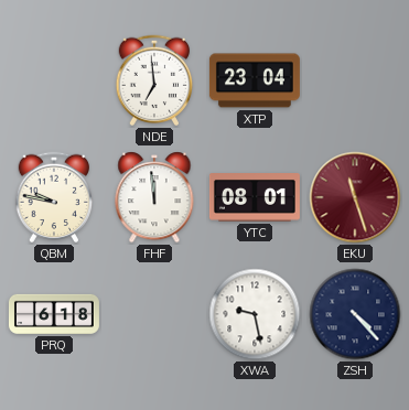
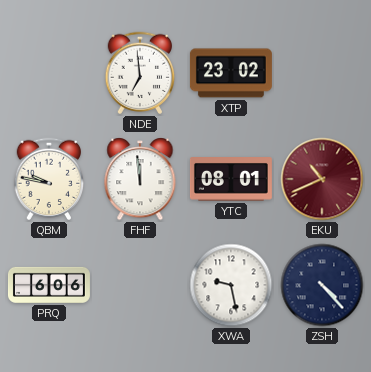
XTP: 23:04 -> 23:02 (231, 73)
EKU: 11:27 -> 10:41 (322, 179)
PRQ: 6:18 -> 6:06 (49, 285)
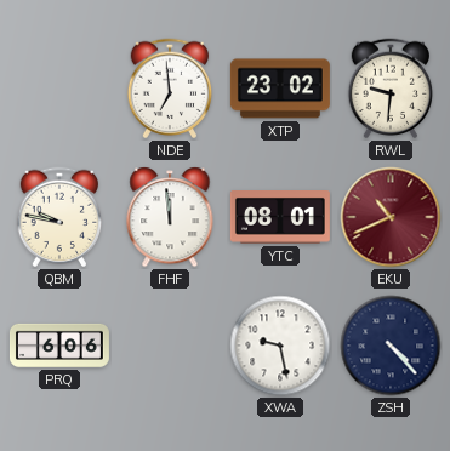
RWL: none -> 9:31 (391, 89)
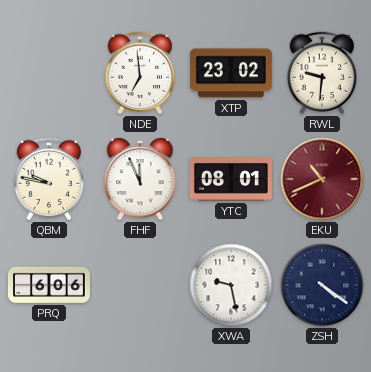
FHF: 11:59 -> 11:56 (140, 179)
ZSH: 4:23 -> 4:21 (322, 285)
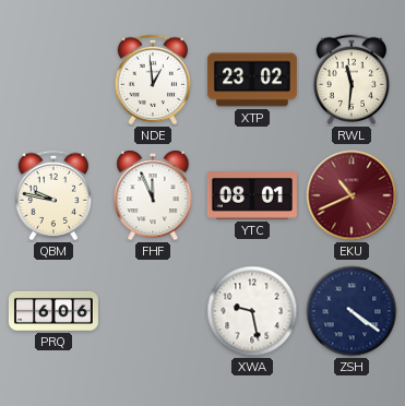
NDE: 6:59 -> 12:59 (153, 80)
RWL: 9:31 -> 11:31 (352, 80)
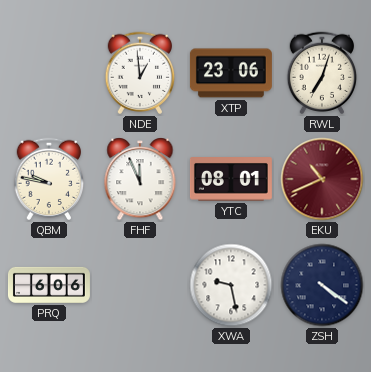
XTP: 23:02 -> 23:06 (231, 73)
RWL: 11:31 -> 7:03 (322, 73)
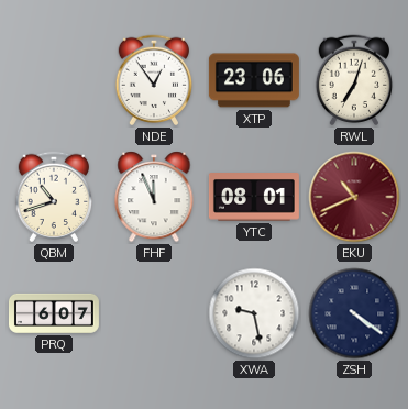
NDE: 12:59 -> 12:54 (154, 80)
QBM: 9:47 -> 10:42 (54, 197)
PRQ: 6:06 -> 6:07 (54, 313)
